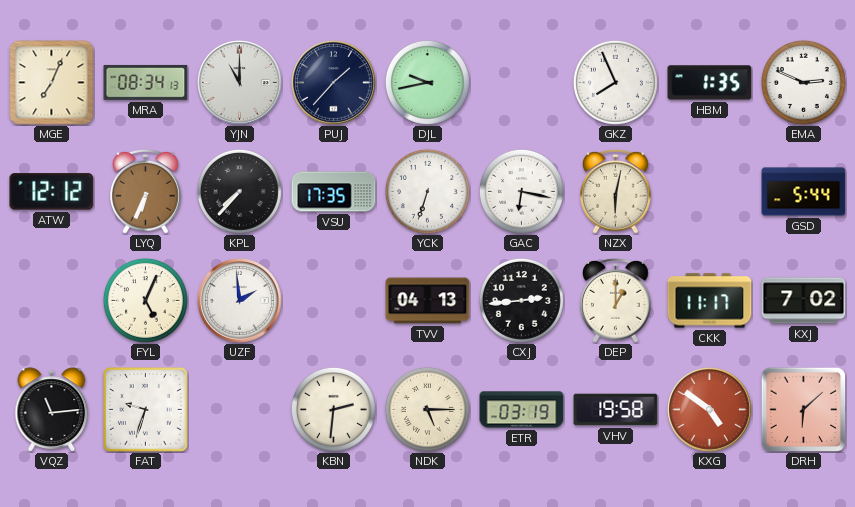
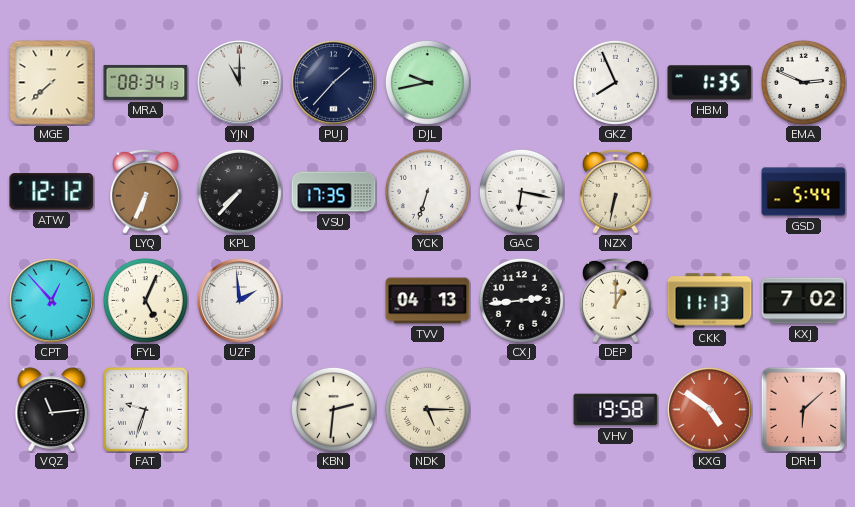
MGE: 7:04 -> 7:38 (52, 83)
NZX: 6:02 -> 6:32 (616, 191)
CPT: none -> 12:53 (52, 301)
CKK: 11:17 -> 11:13 (710, 301)
ETR: 03:19 -> none (522, 410)
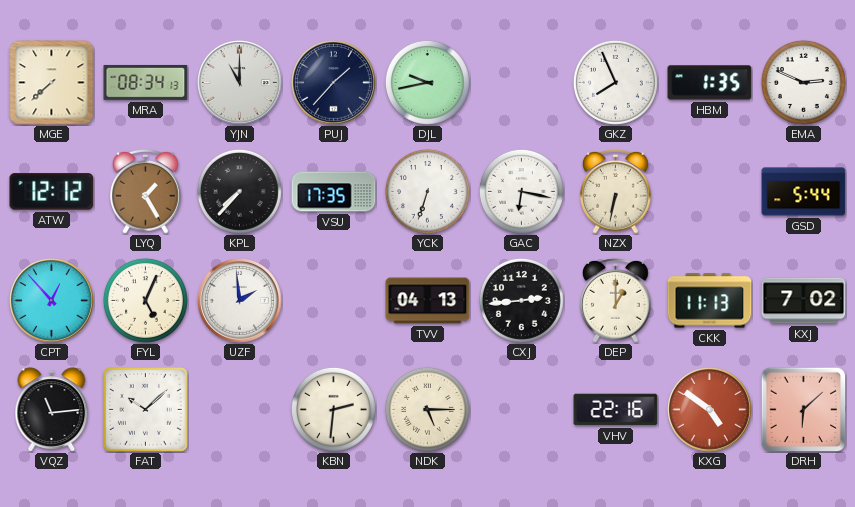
LYQ: 6:34 -> 1:25 (146, 191)
FAT: 9:33 -> 10:08 (145, 409)
VHV: 19:58 -> 22:16 (616, 410)
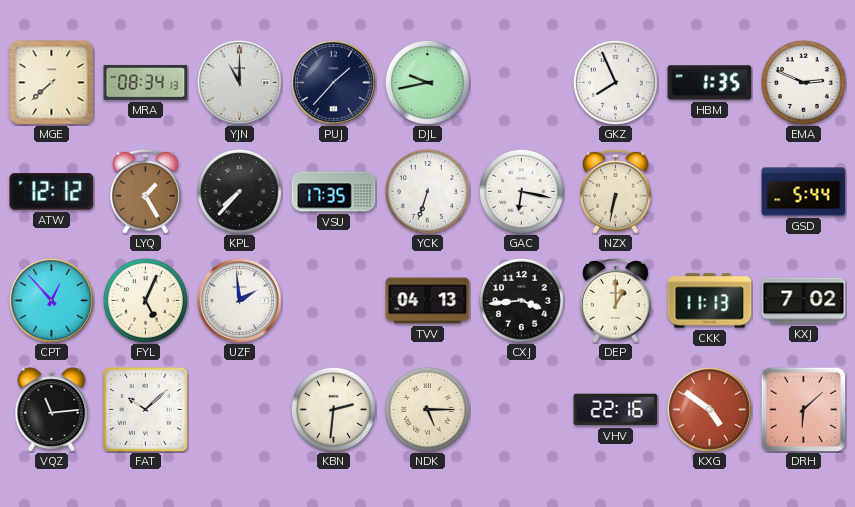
CXJ: 2:44 -> 3:44 (521, 300)
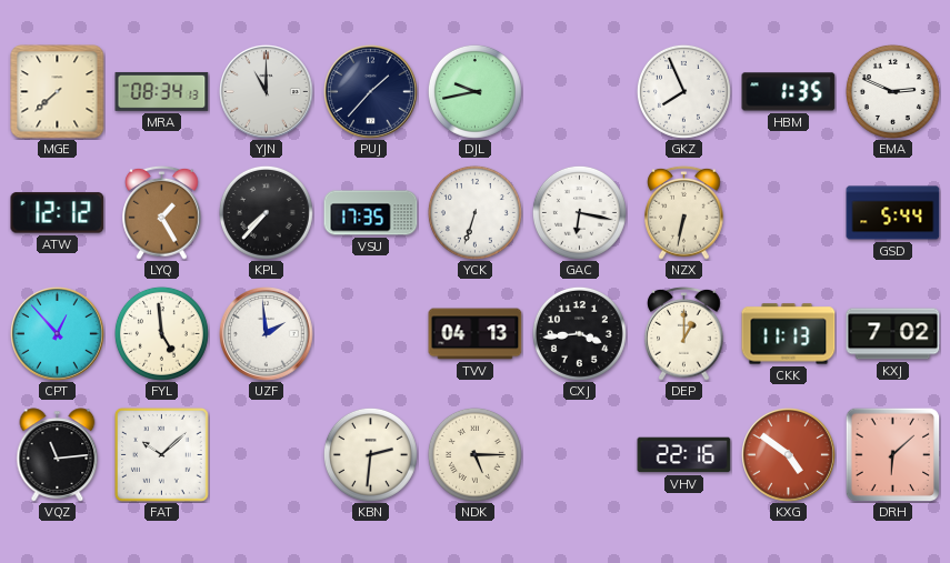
FYL: 5:04 -> 4:59 (161, 333)
